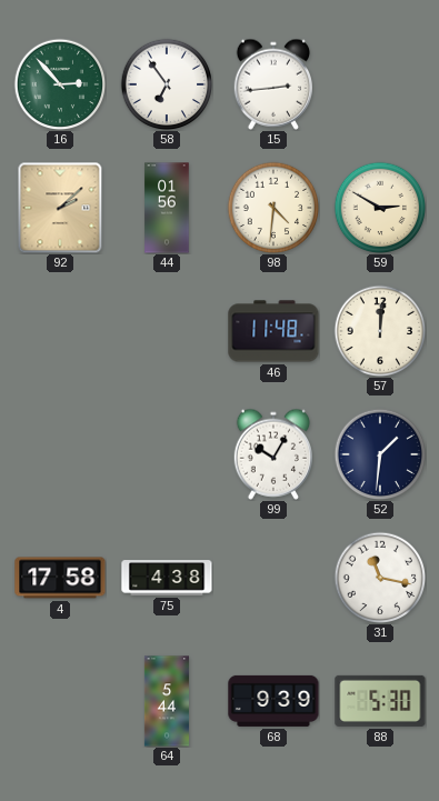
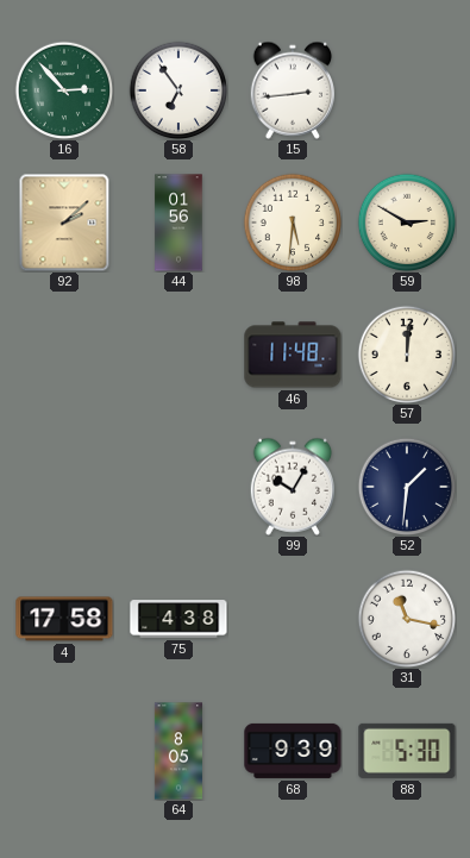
98: 4:31 -> 5:31 (293, 223)
64: 5:44 -> 8:05 (178, 751)
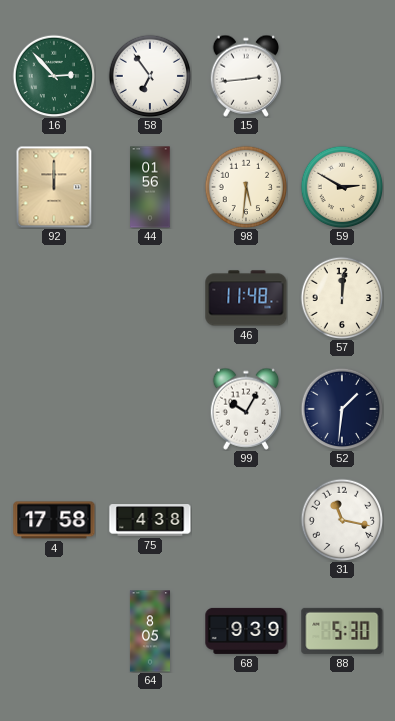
92: 2:08 -> 12:00 (54, 187)
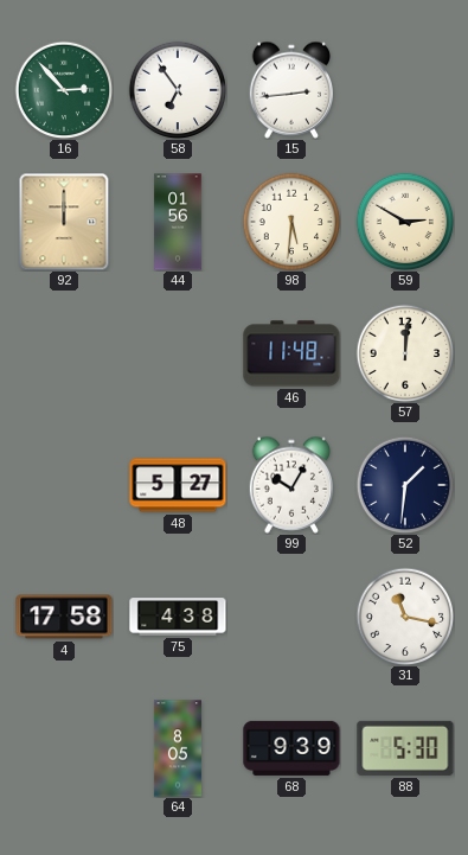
48: none -> 5:27 (178, 485)
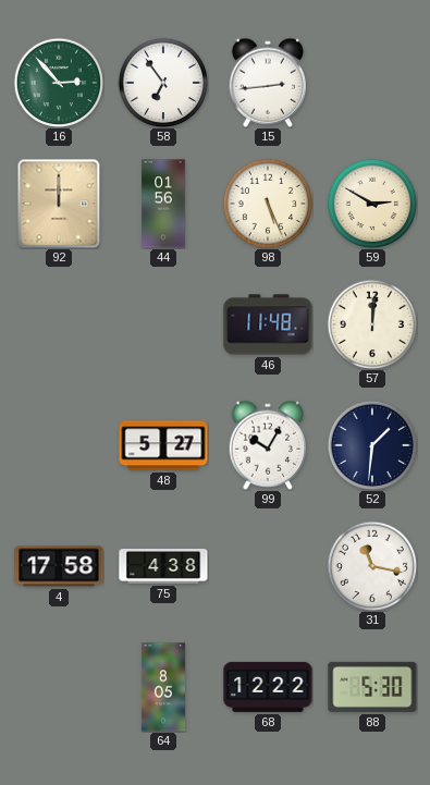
98: 5:31 -> 5:26 (268, 204)
68: 9:39 -> 12:22 (268, 687)
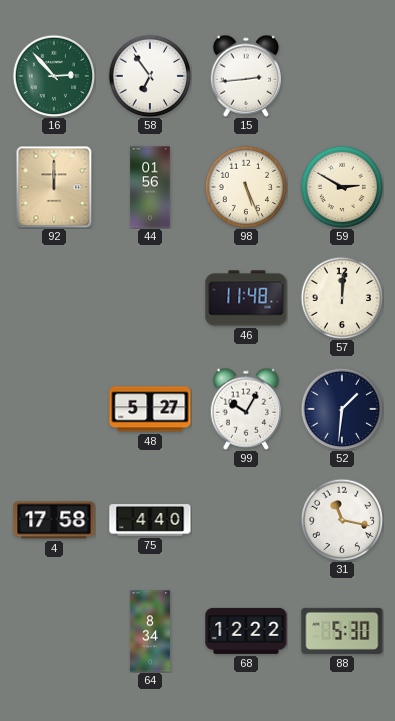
75: 4:38 -> 4:40 (150, 520)
64: 8:05 -> 8:34 (150, 631)
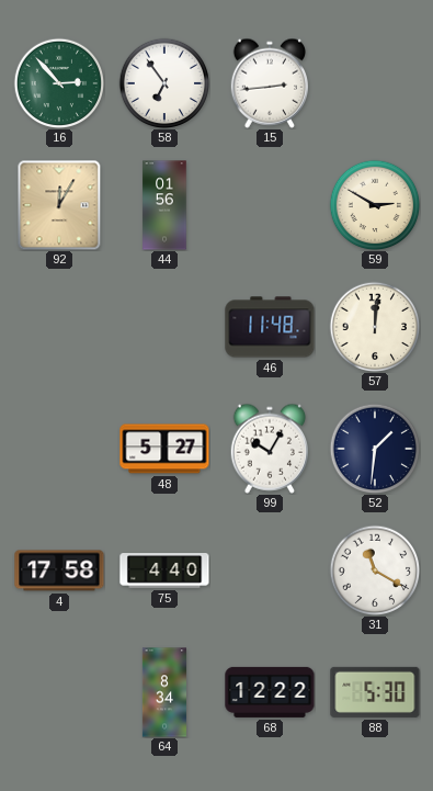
92: 12:00 -> 12:05 (59, 205)
98: 5:26 -> none (246, 187)
31: 11:17 -> 11:20 (375, 570)
